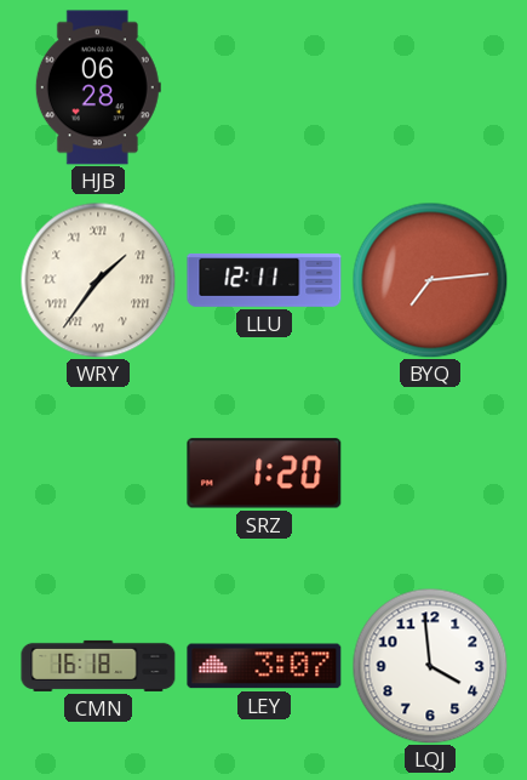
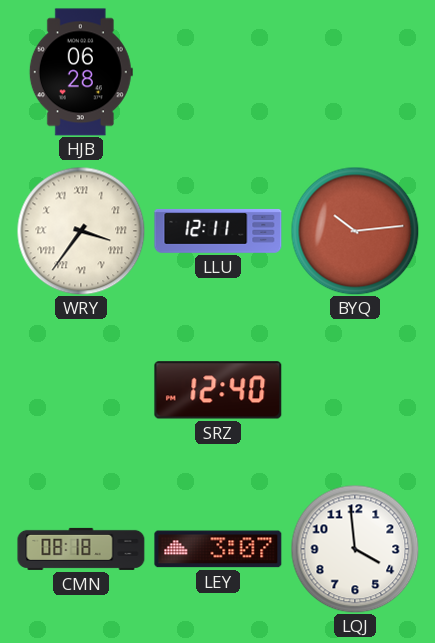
WRY: 1:36 -> 3:36 (81, 231)
BYQ: 7:14 -> 10:14 (355, 231)
SRZ: 1:20 -> 12:40 (218, 390)
CMN: 16:18 -> 08:18 (81, 549)
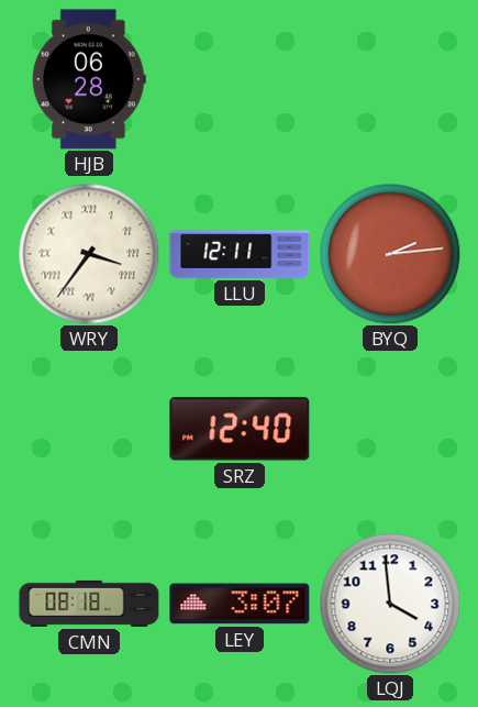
BYQ: 10:14 -> 2:14 (390, 254)
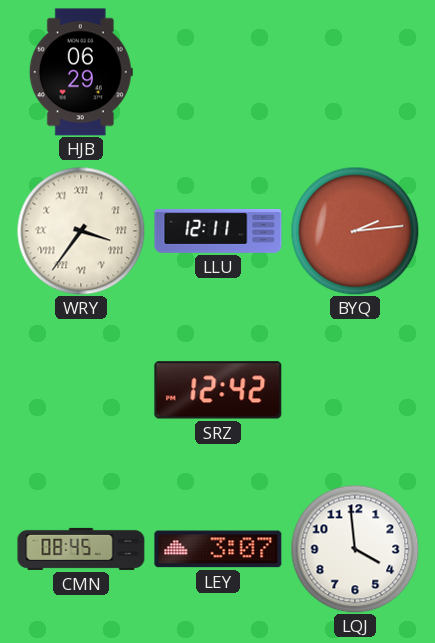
HJB: 06:28 -> 06:29 (81, 72)
SRZ: 12:40 -> 12:42 (218, 390)
CMN: 08:18 -> 08:45 (81, 549)
